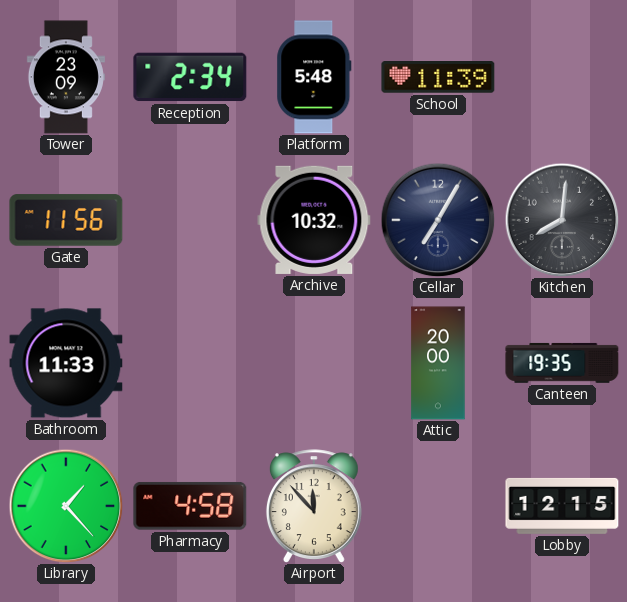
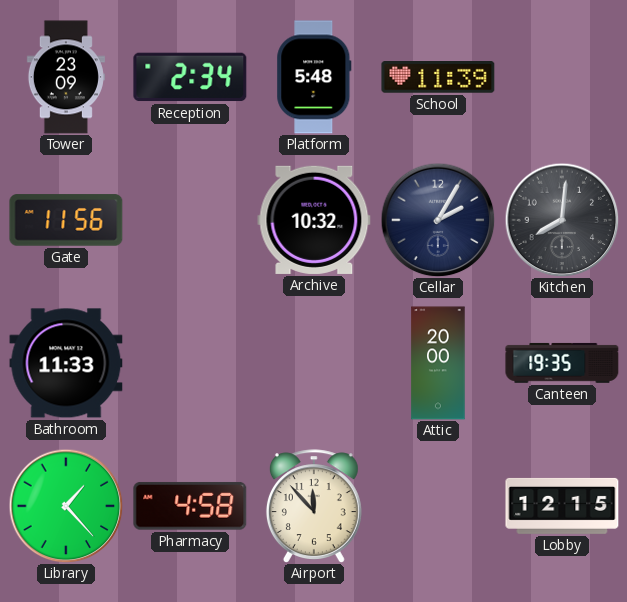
Cellar: 7:05 -> 2:05 (438, 220)
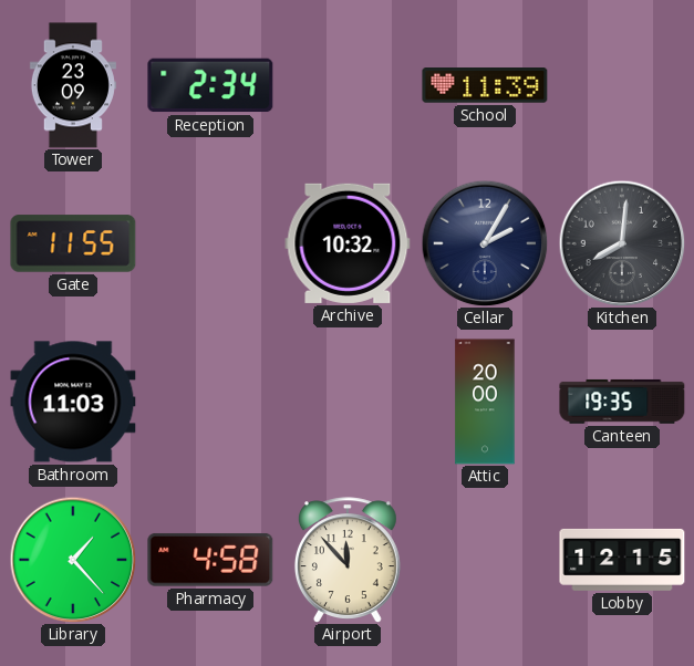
Platform: 5:48 -> none (314, 77)
Gate: 11:56 -> 11:55 (73, 243)
Bathroom: 11:33 -> 11:03 (73, 402)
